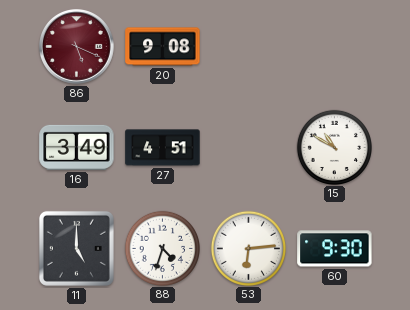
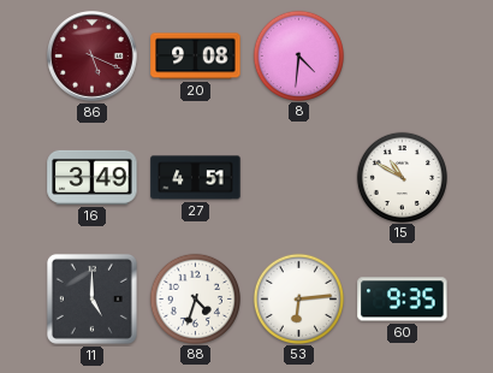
8: none -> 4:31 (298, 55)
60: 9:30 -> 9:35 (403, 300)
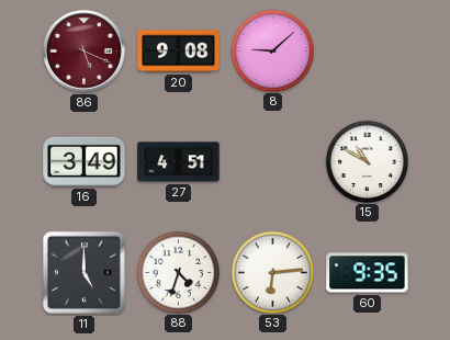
8: 4:31 -> 9:08 (272, 50)
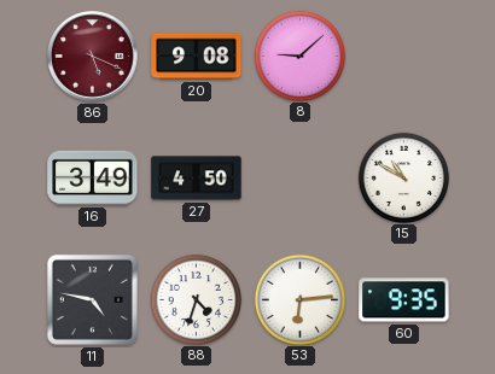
27: 4:51 -> 4:50 (197, 179)
11: 5:00 -> 4:47 (92, 299)
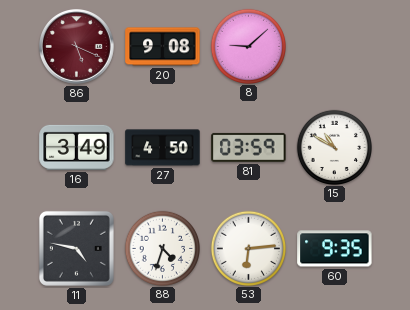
81: none -> 03:59 (249, 147)
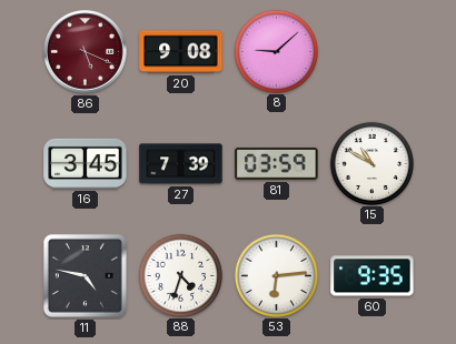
16: 3:49 -> 3:45 (86, 163)
27: 4:50 -> 7:39 (181, 164)
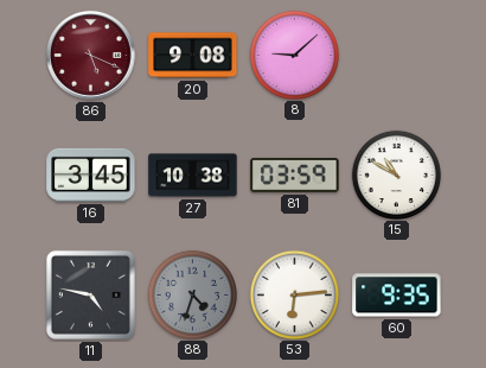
27: 7:39 -> 10:38 (193, 176)
88 dial: white -> grey (192, 294)
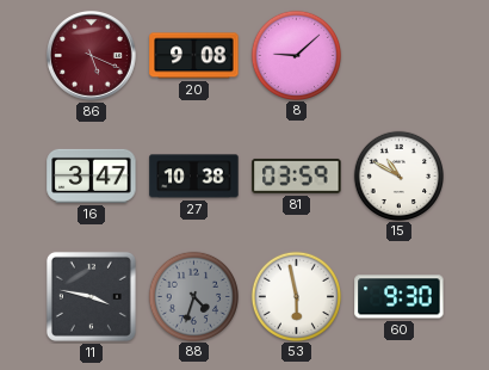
16: 3:45 -> 3:47 (92, 175)
11: 4:47 -> 3:47 (91, 296)
53: 6:14 -> 5:58 (296, 296)
60: 9:35 -> 9:30 (400, 297)
